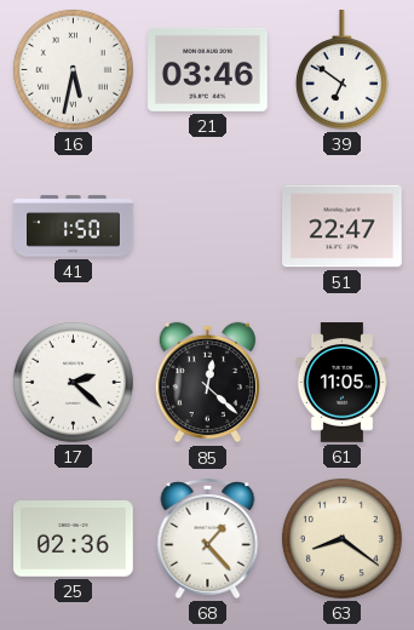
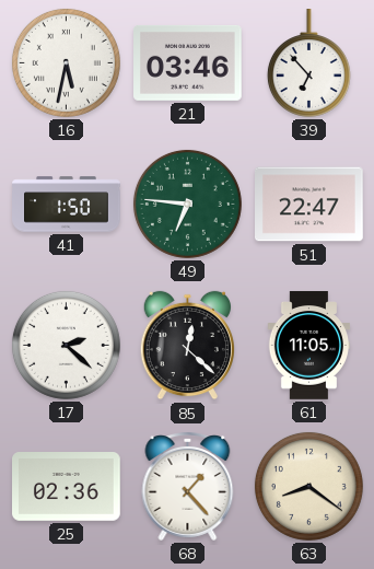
39: 6:51 -> 6:53 (308, 63)
49: none -> 6:46 (187, 204)
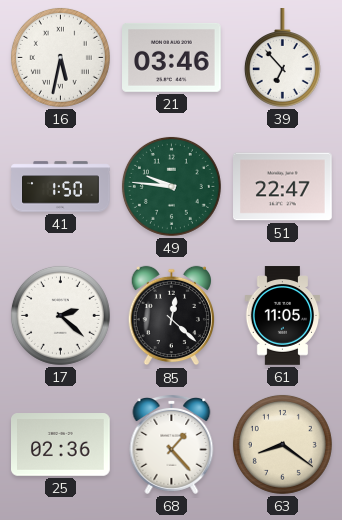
49: 6:46 -> 9:46 (171, 186)
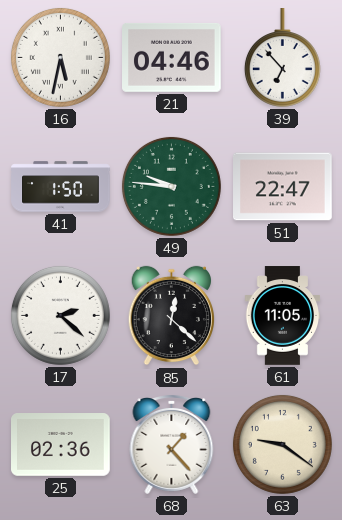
21: 03:46 -> 04:46 (172, 57)
63: 8:21 -> 9:21 (282, 444)
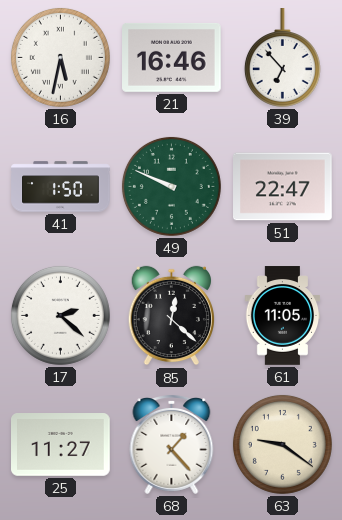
21: 04:46 -> 16:46 (172, 57)
49: 9:46 -> 9:49 (171, 186)
25: 02:36 -> 11:27 (61, 445)
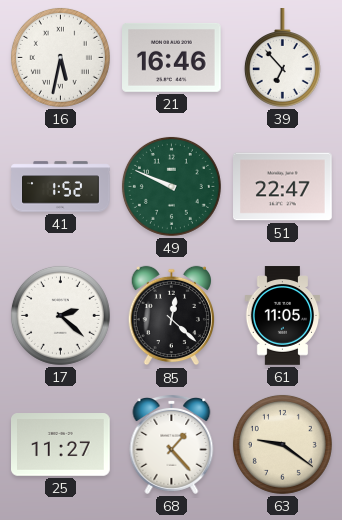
41: 1:50 -> 1:52 (61, 187)
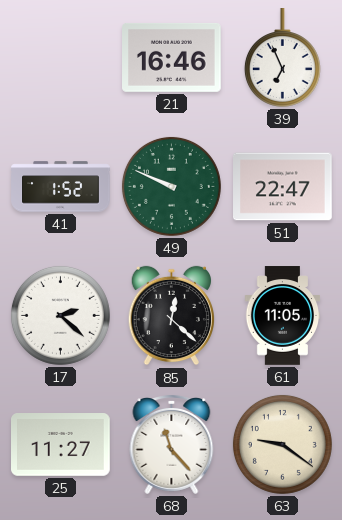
16: 5:32 -> none (60, 57)
39: 6:53 -> 6:56 (282, 58)
68: 1:23 -> 11:23 (172, 445)
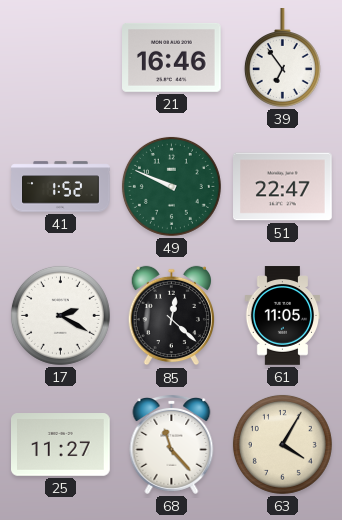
39: 6:56 -> 6:54 (282, 58)
17: 2:22 -> 2:20 (60, 315)
63: 9:21 -> 4:05 (282, 444)
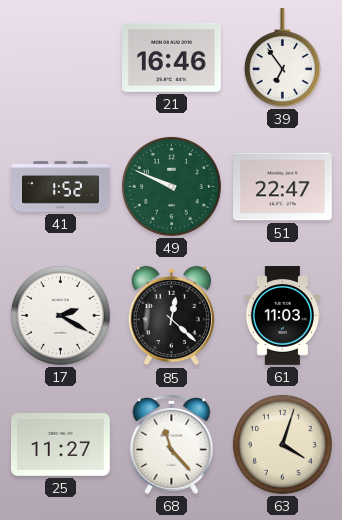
61: 11:05 -> 11:03 (283, 316)
63: 4:05 -> 4:03 (282, 444)
